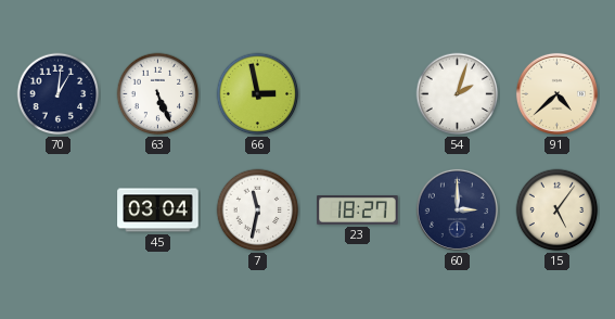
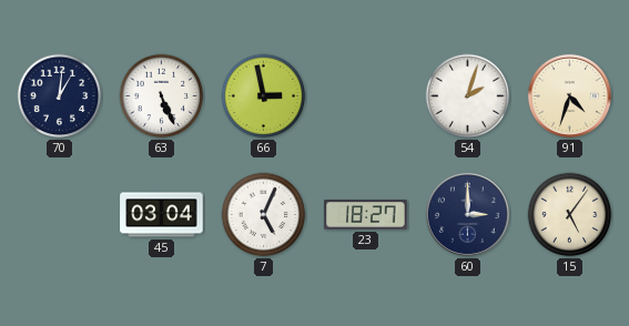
91: 4:38 -> 4:33 (569, 95)
7: 11:32 -> 5:04 (264, 215)
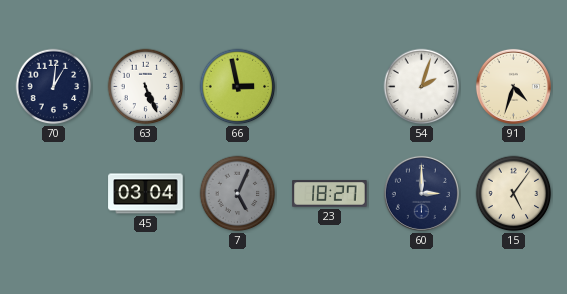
7 dial: white -> grey (238, 194)
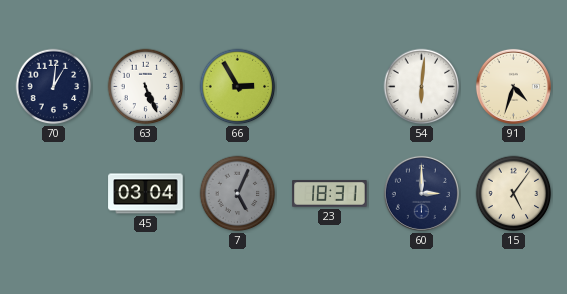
66: 2:58 -> 2:55 (238, 87)
54: 2:03 -> 6:01 (422, 87)
23: 18:27 -> 18:31 (330, 194)
